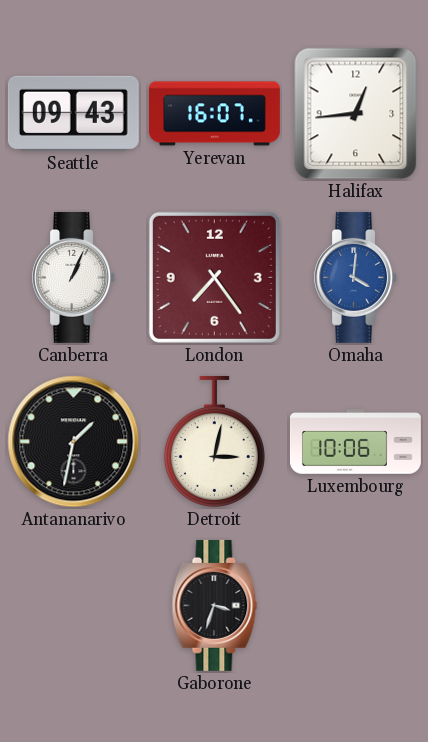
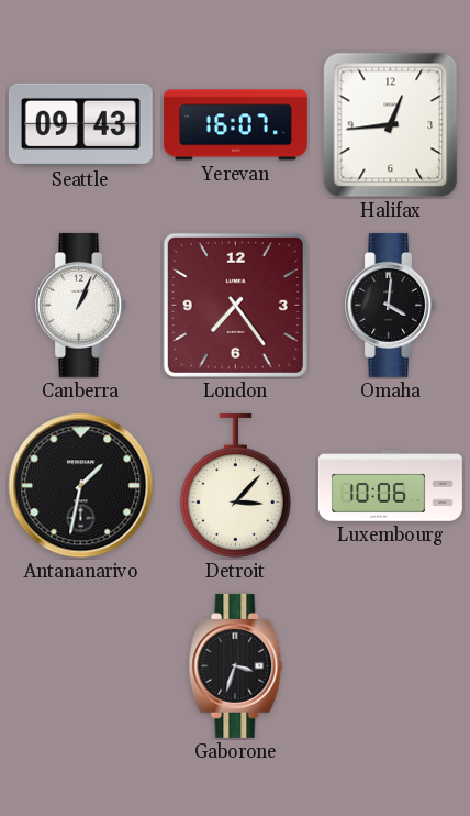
Omaha dial: blue -> black (391, 305)
Detroit: 3:02 -> 3:07 (235, 485)
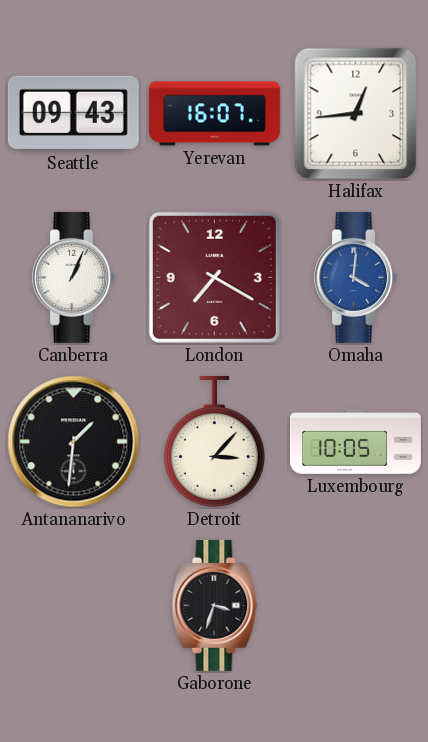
London: 7:24 -> 7:20 (214, 277)
Omaha dial: black -> blue (356, 277)
Antananarivo: 1:32 -> 1:31 (74, 442)
Luxembourg: 10:06 -> 10:05 (355, 442)
